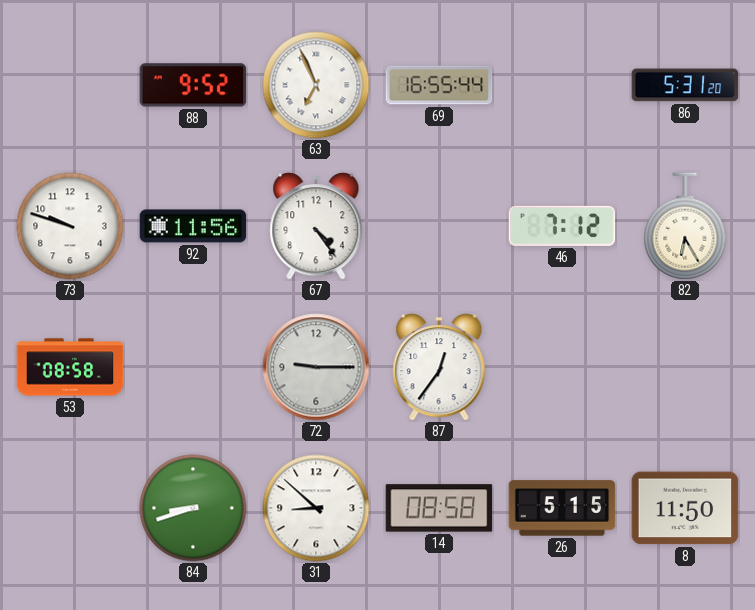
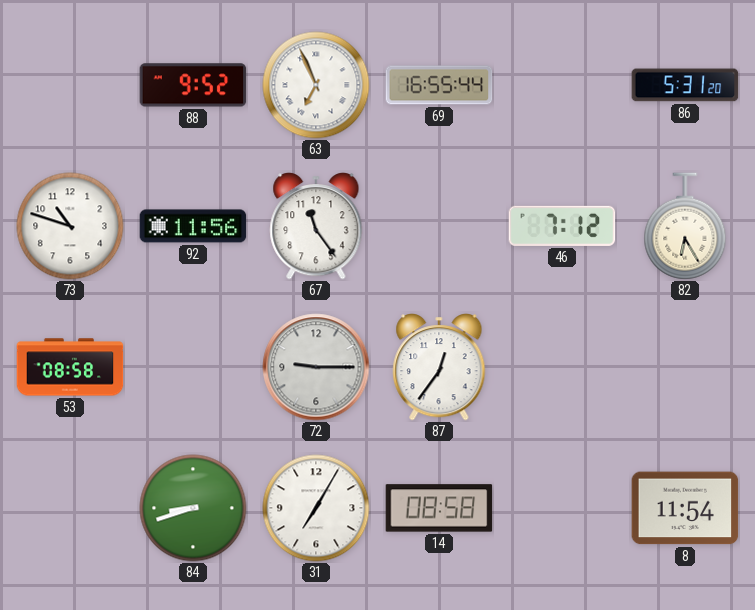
73: 9:48 -> 10:48 (70, 226)
67: 4:24 -> 11:24 (316, 226)
31: 8:52 -> 7:05 (316, 508)
26: 5:15 -> none (562, 508)
8: 11:50 -> 11:54 (685, 508)
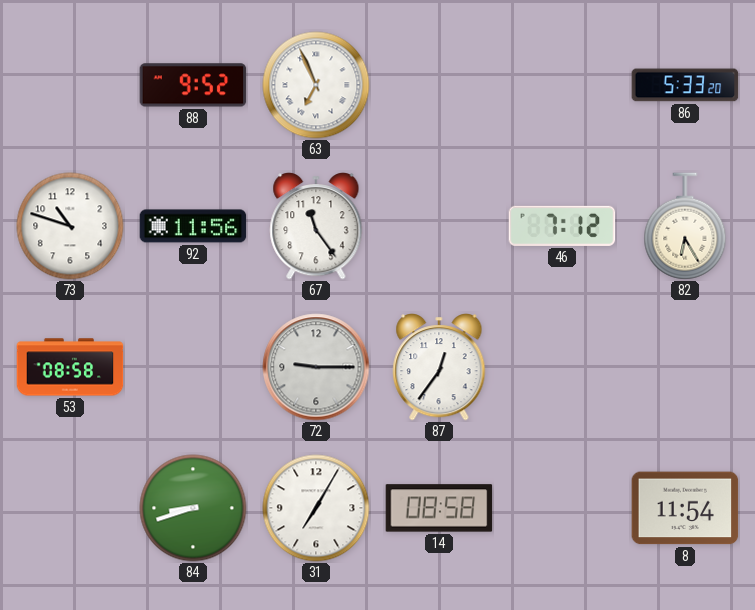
69: 16:55 -> none (439, 85)
86: 5:31 -> 5:33 (685, 85)
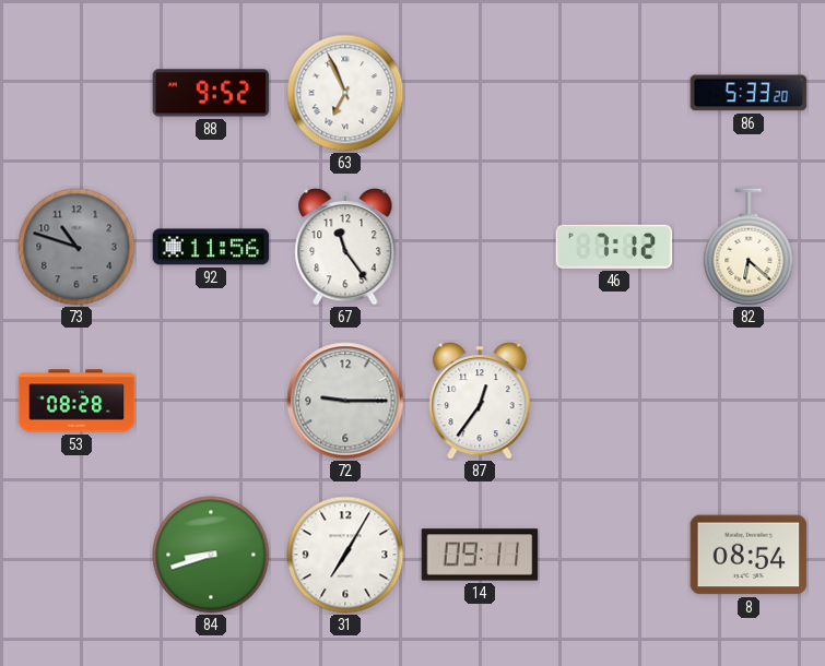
73 dial: white -> grey (76, 247)
82: 6:25 -> 6:22 (749, 247)
53: 08:58 -> 08:28 (76, 401)
14: 08:58 -> 09:11 (480, 555)
8: 11:54 -> 08:54 (749, 555)
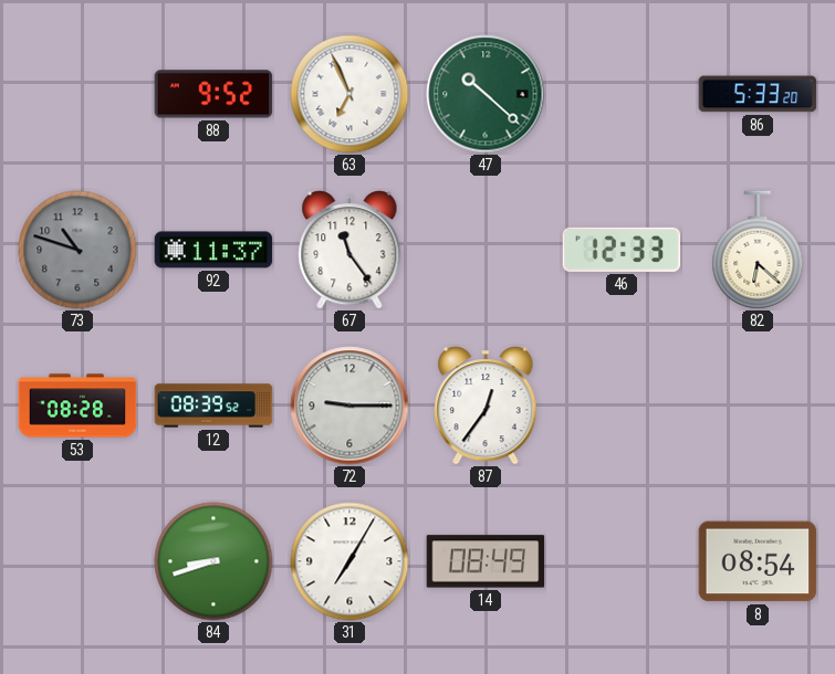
47: none -> 10:22 (486, 94)
92: 11:56 -> 11:37 (213, 250)
46: 7:12 -> 12:33 (622, 250)
12: none -> 08:39 (213, 406)
14: 09:11 -> 08:49 (486, 561)
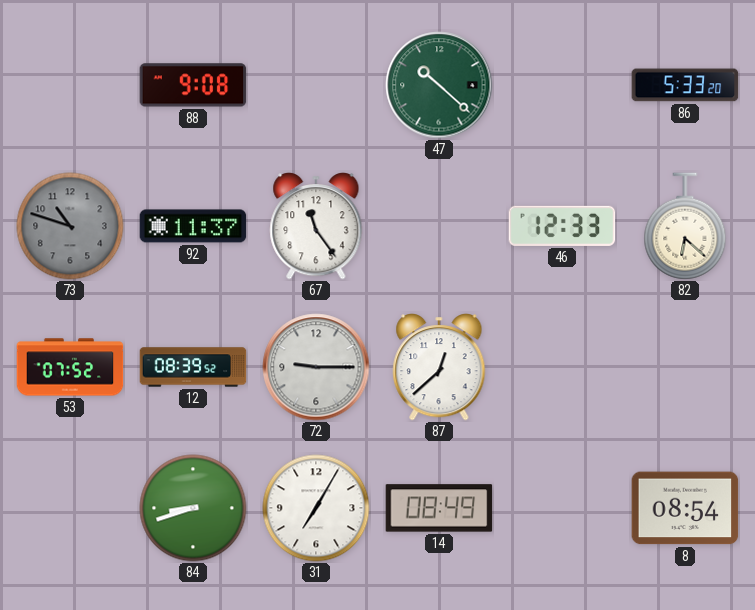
88: 9:52 -> 9:08 (193, 85)
63: 6:56 -> none (349, 94)
53: 08:28 -> 07:52 (70, 367)
87: 12:36 -> 12:38 (439, 367)
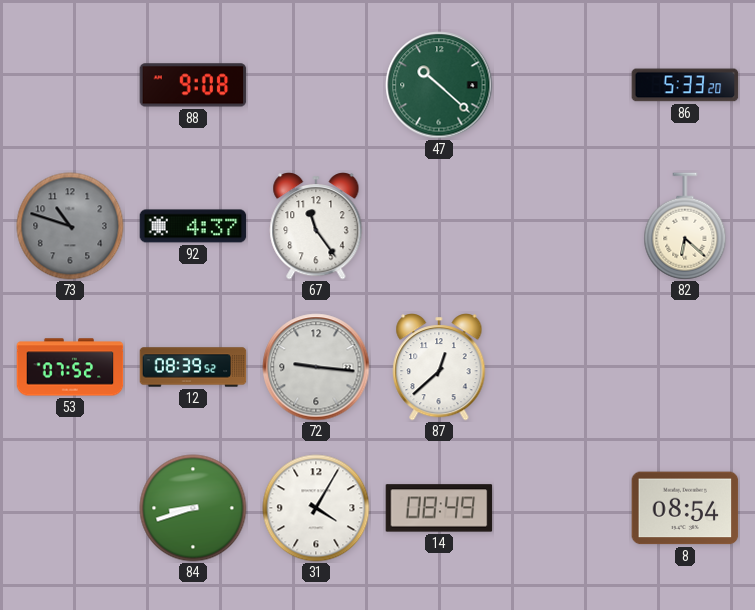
92: 11:37 -> 4:37 (193, 226)
46: 12:33 -> none (562, 226)
72: 9:15 -> 9:16 (316, 367)
31: 7:05 -> 4:05 (316, 508)
